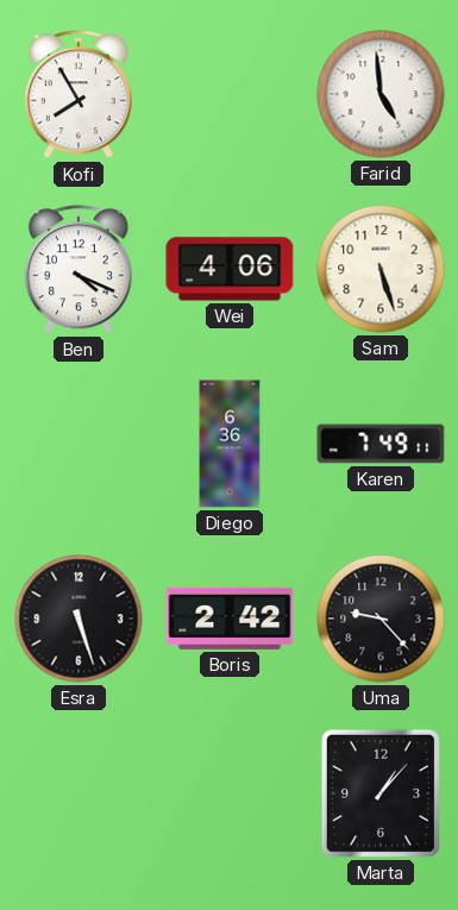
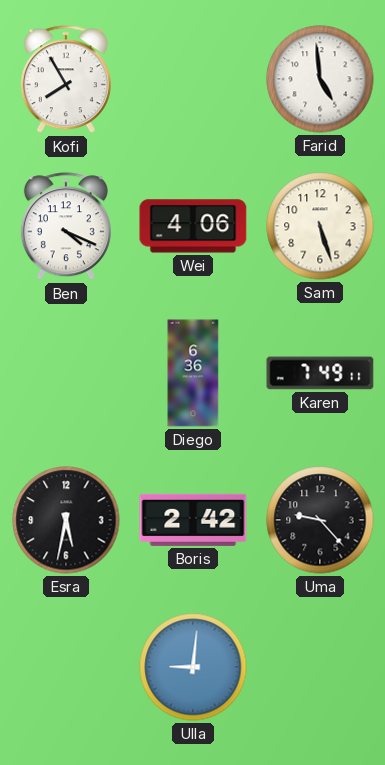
Esra: 5:27 -> 5:32 (66, 520)
Ulla: none -> 9:01 (193, 667)
Marta: 1:07 -> none (381, 793)
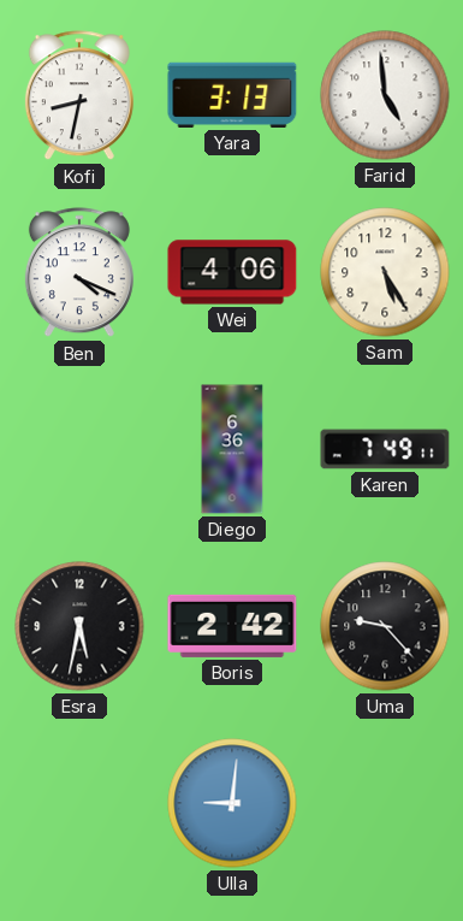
Kofi: 7:55 -> 8:32 (79, 96)
Yara: none -> 3:13 (232, 95)
Sam: 5:27 -> 5:25 (385, 272)
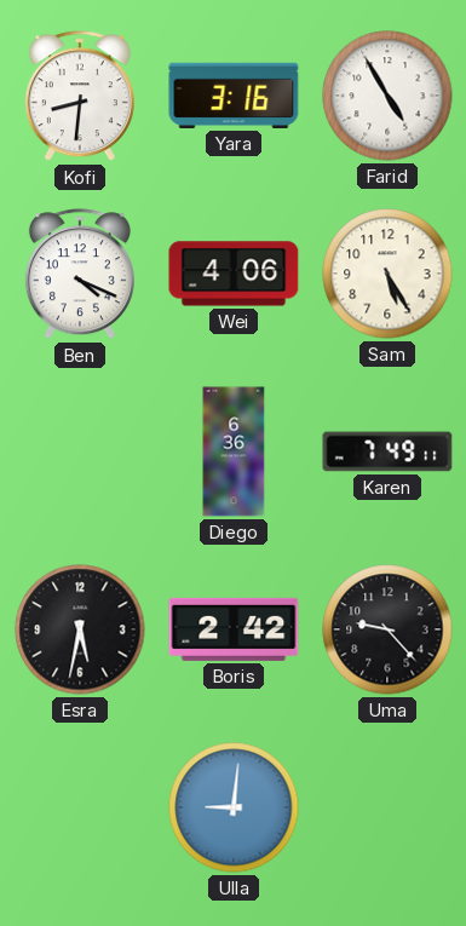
Kofi: 8:32 -> 8:31 (80, 97)
Yara: 3:13 -> 3:16 (234, 96)
Farid: 4:59 -> 4:55 (387, 96)
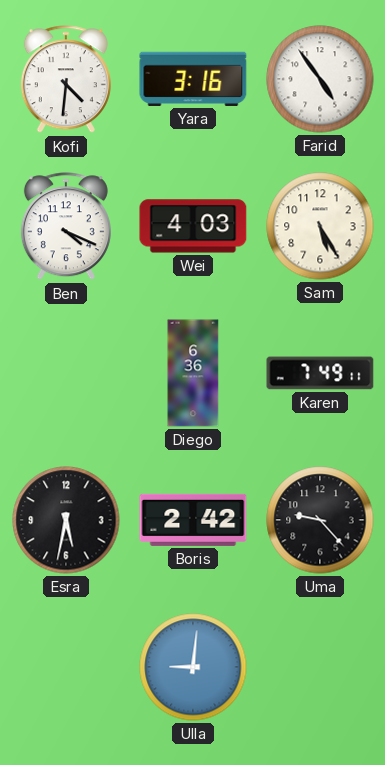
Kofi: 8:31 -> 4:31 (66, 80)
Farid: 4:55 -> 4:54 (320, 79)
Wei: 4:06 -> 4:03 (193, 226)
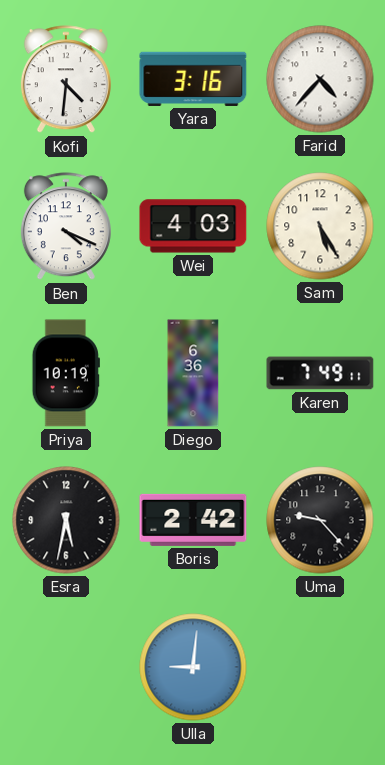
Farid: 4:54 -> 4:37 (320, 79)
Priya: none -> 10:19 (66, 373)
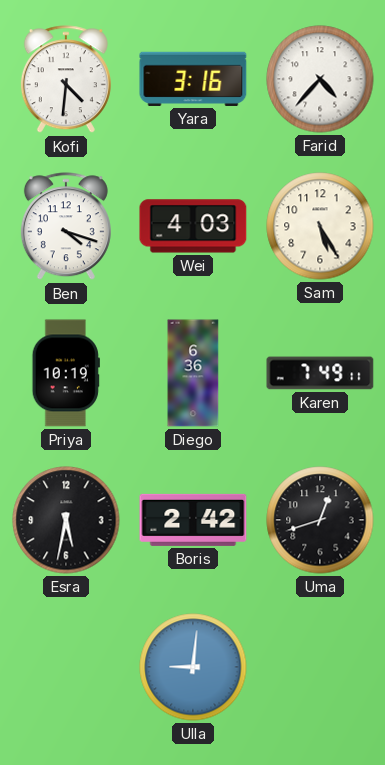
Ben: 4:19 -> 4:18 (66, 227)
Uma: 9:23 -> 12:42 (320, 520)
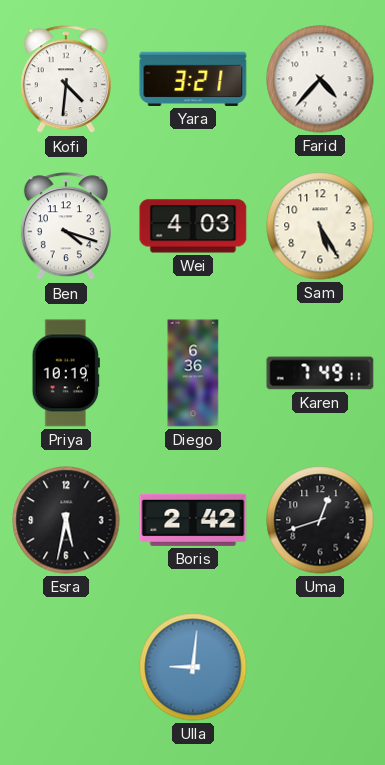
Yara: 3:16 -> 3:21 (193, 79)
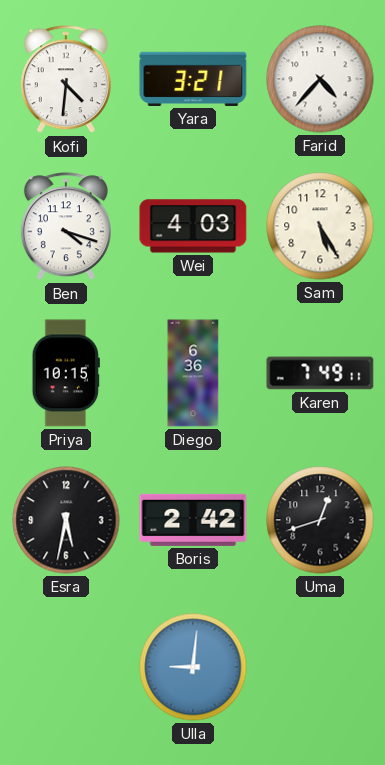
Priya: 10:19 -> 10:15 (66, 373)
